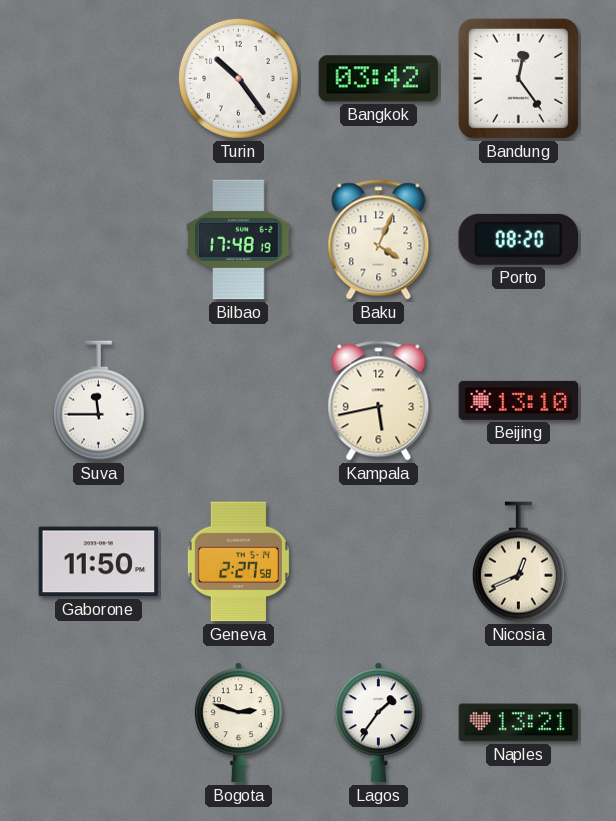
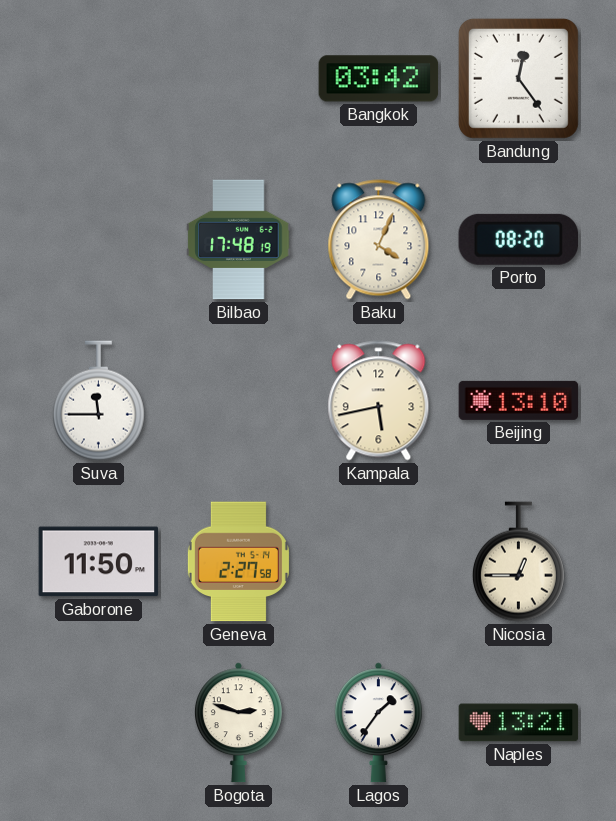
Turin: 10:24 -> none (238, 78)
Nicosia: 12:41 -> 12:45 (518, 562)
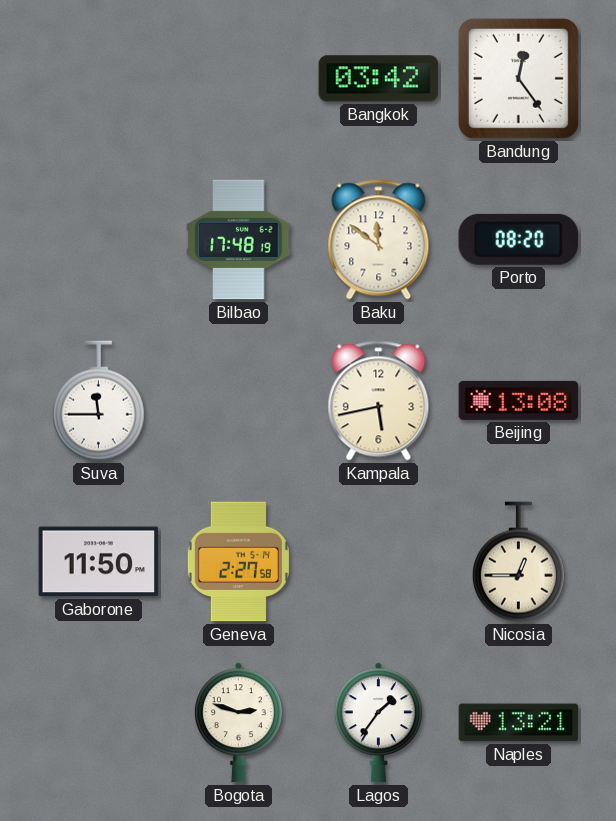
Baku: 4:04 -> 11:51 (379, 240)
Beijing: 13:10 -> 13:08 (519, 400)
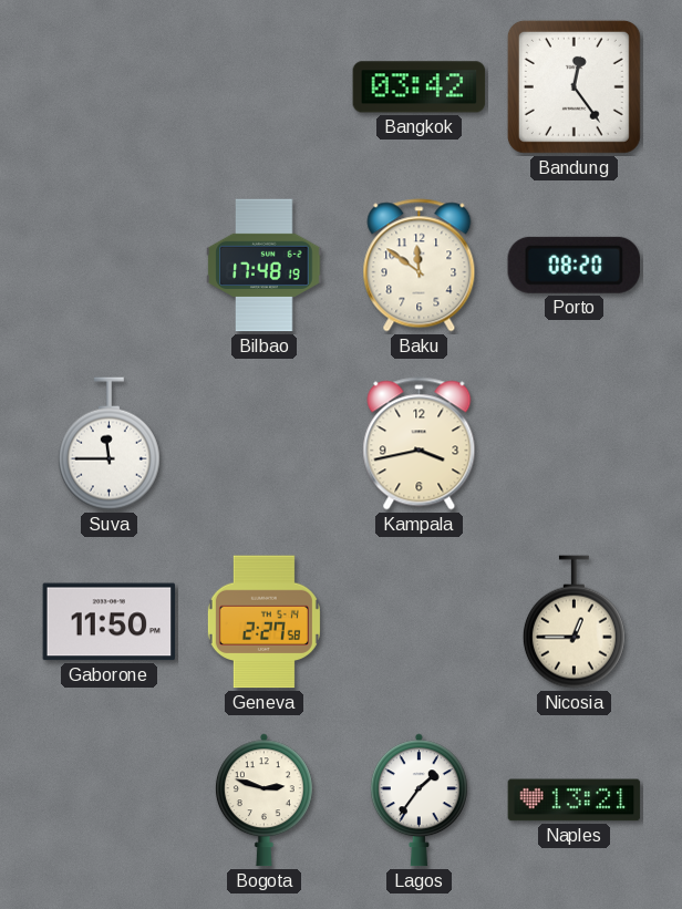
Kampala: 5:43 -> 3:43 (420, 444)
Beijing: 13:08 -> none (519, 400)
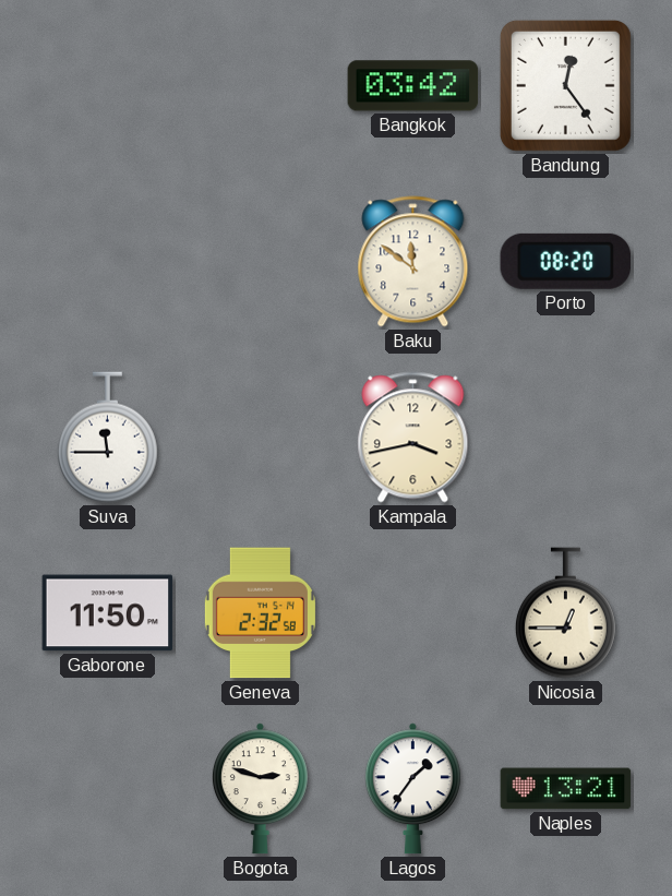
Bilbao: 17:48 -> none (265, 266)
Geneva: 2:27 -> 2:32 (260, 613)
